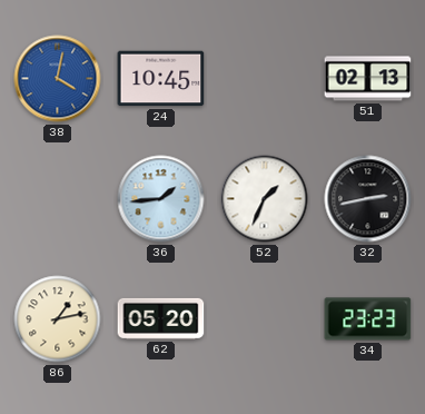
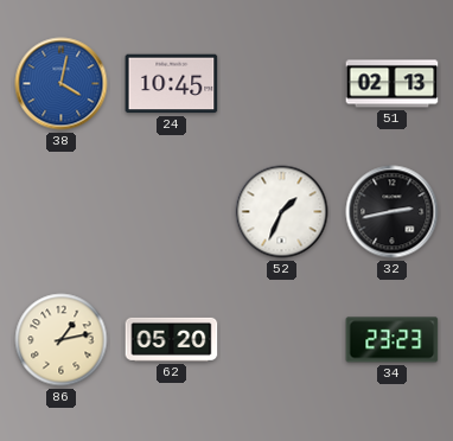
36: 1:44 -> none (161, 199)
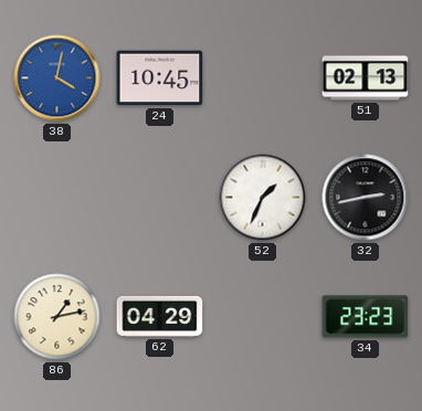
62: 05:20 -> 04:29 (160, 316)
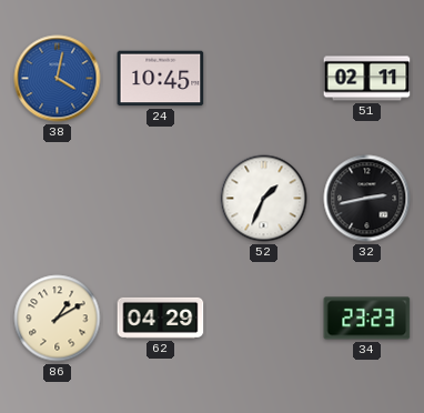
51: 02:13 -> 02:11 (367, 79)
86: 1:13 -> 1:10 (58, 319)
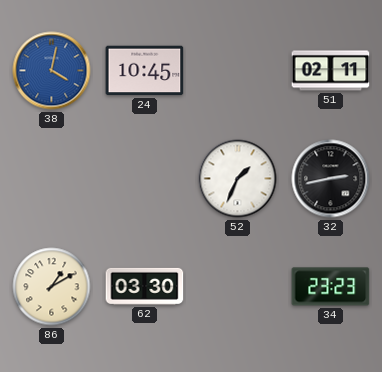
62: 04:29 -> 03:30 (145, 286)
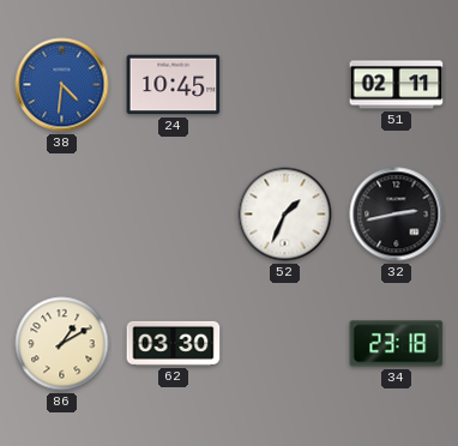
38: 4:02 -> 4:31 (62, 85)
34: 23:23 -> 23:18 (397, 344)
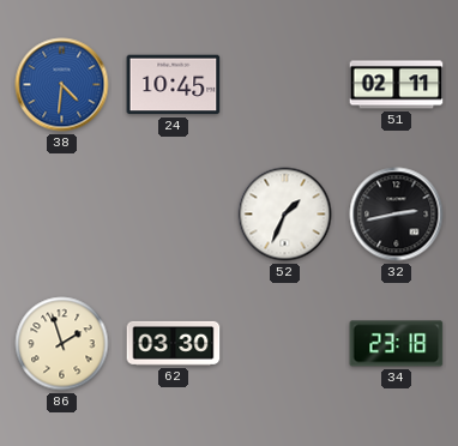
86: 1:10 -> 1:57 (62, 344)
